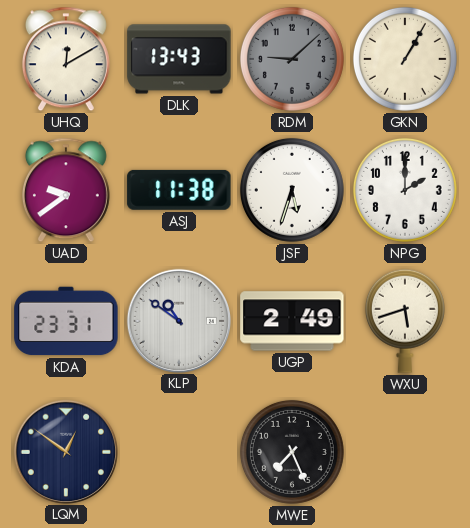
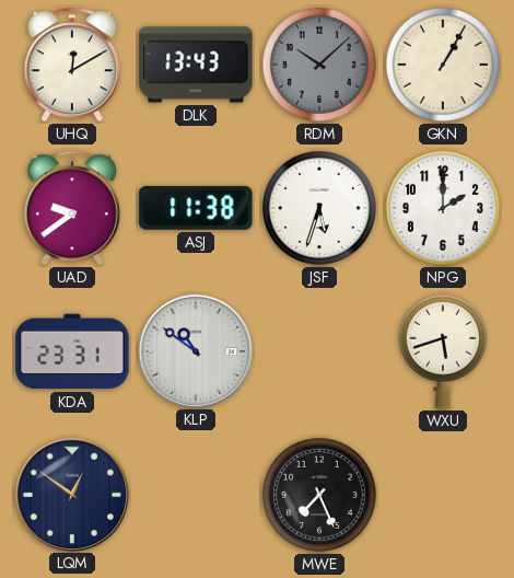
RDM: 9:08 -> 10:08 (319, 65)
UGP: 2:49 -> none (292, 321)
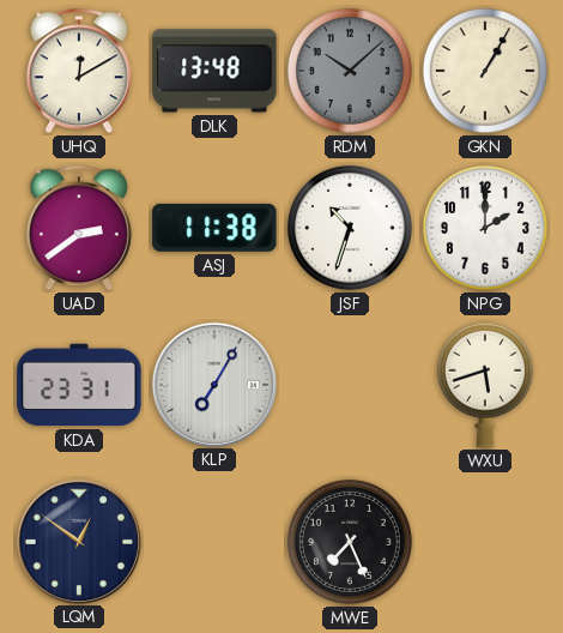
DLK: 13:43 -> 13:48 (214, 71)
UAD: 9:39 -> 2:39 (79, 228)
JSF: 5:33 -> 10:33 (350, 228)
KLP: 10:51 -> 7:05 (213, 384)
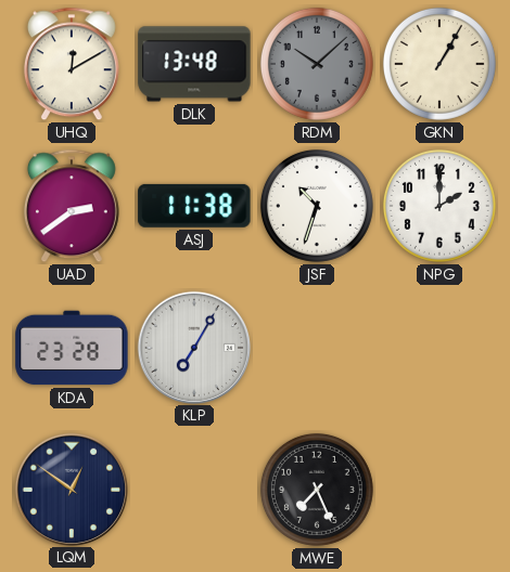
KDA: 23:31 -> 23:28 (72, 348)
WXU: 5:42 -> none (485, 385)
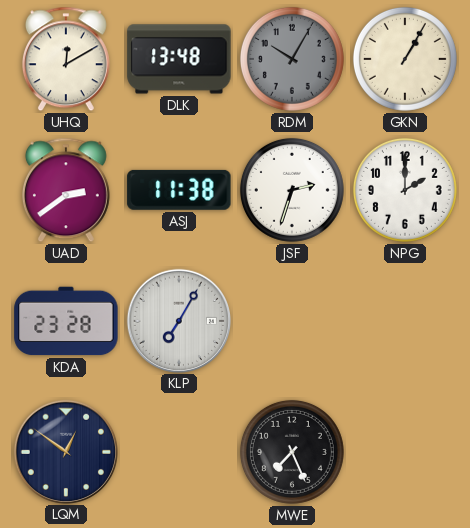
RDM: 10:08 -> 10:05 (292, 59)
JSF: 10:33 -> 2:33 (292, 190)
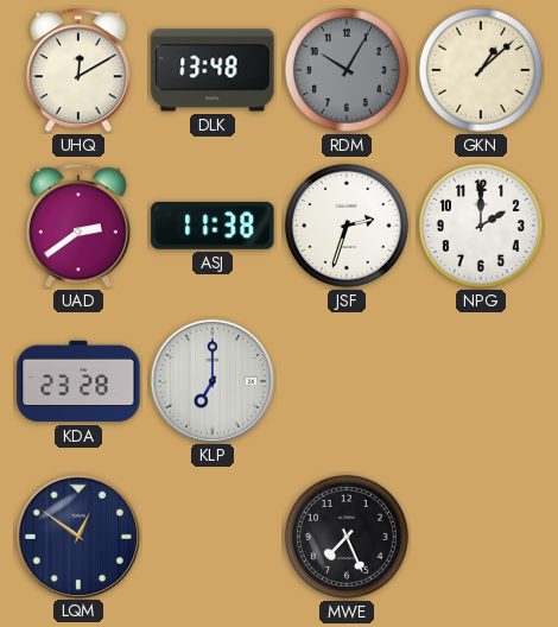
GKN: 1:05 -> 1:08 (481, 70)
KLP: 7:05 -> 7:00 (211, 380)
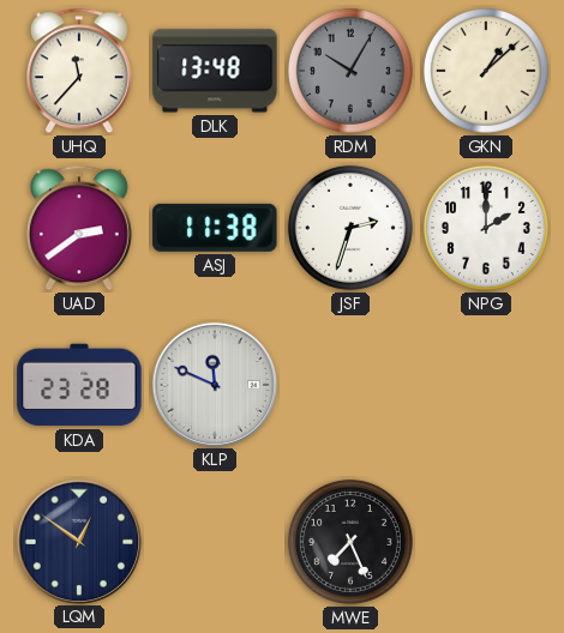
UHQ: 12:10 -> 11:37 (79, 71)
KLP: 7:00 -> 11:49 (214, 384)
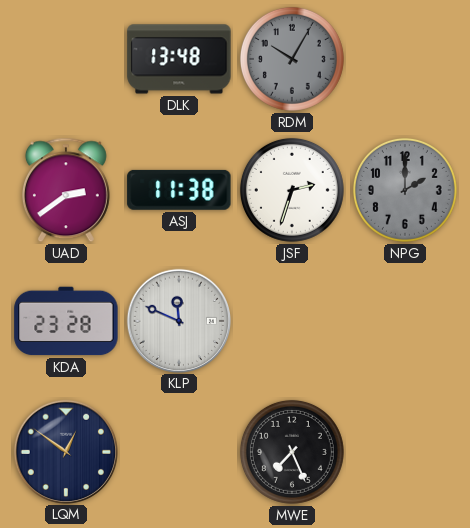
UHQ: 11:37 -> none (79, 71)
GKN: 1:08 -> none (486, 71)
NPG dial: white -> grey (405, 190)
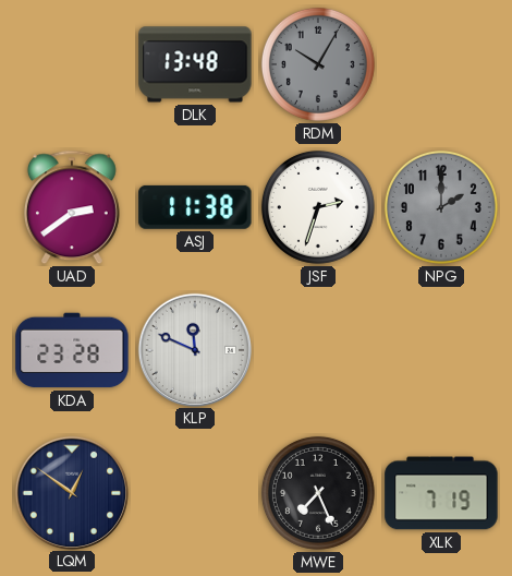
XLK: none -> 7:19 (441, 493)
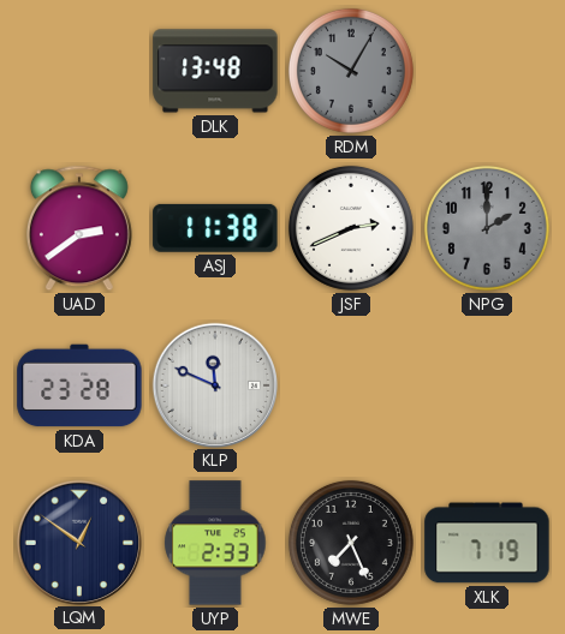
JSF: 2:33 -> 2:41 (351, 228)
UYP: none -> 2:33 (215, 543)
